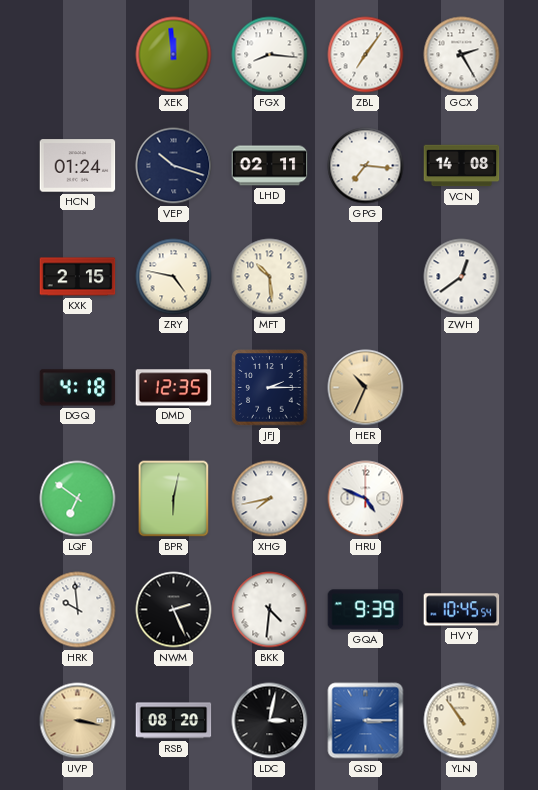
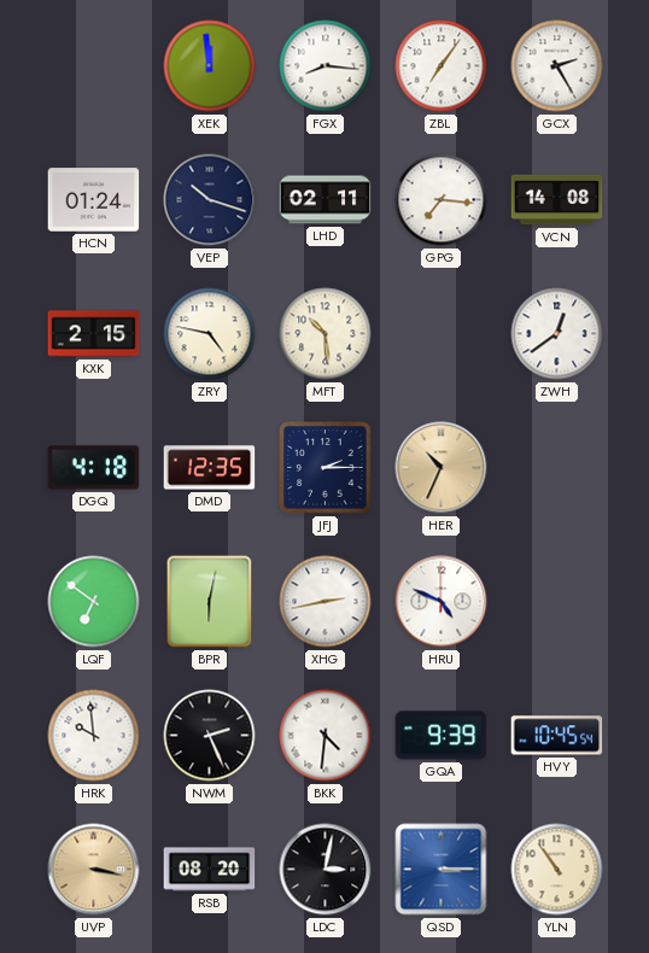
XHG: 7:43 -> 2:43 (326, 602)
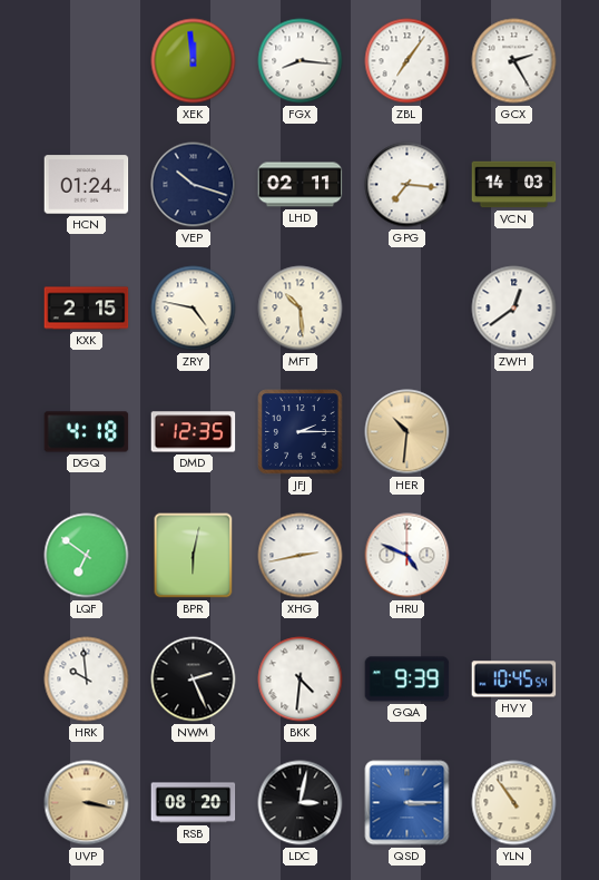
VCN: 14:08 -> 14:03 (514, 185)
HER: 10:34 -> 10:31 (407, 432)
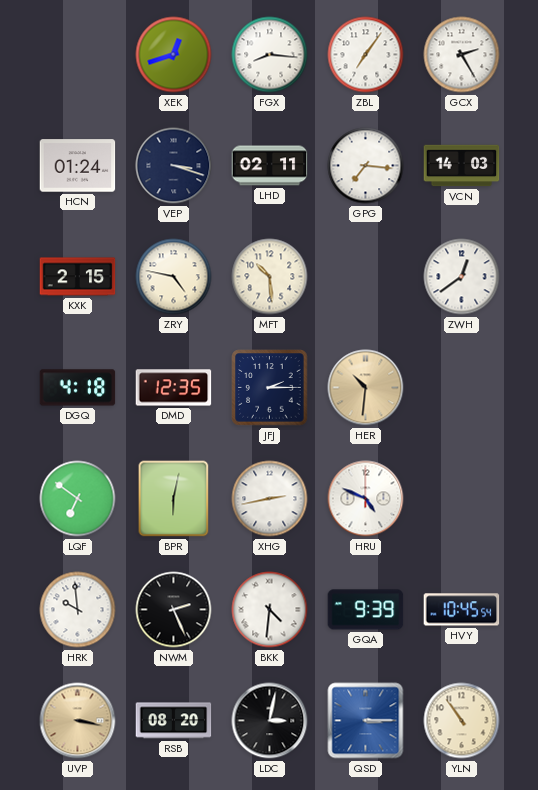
XEK: 11:59 -> 12:42 (174, 55)
VEP: 10:18 -> 3:18 (174, 166)
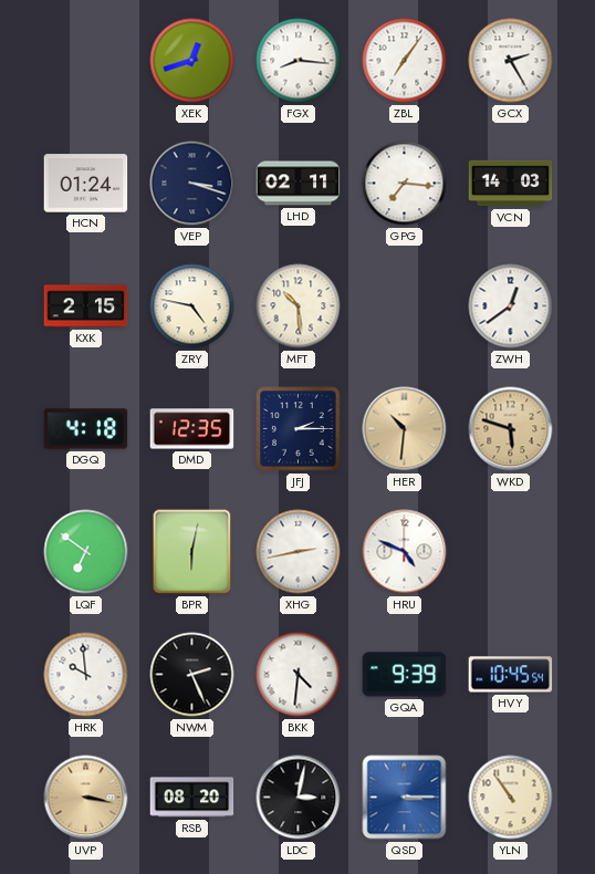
WKD: none -> 5:48 (511, 429)
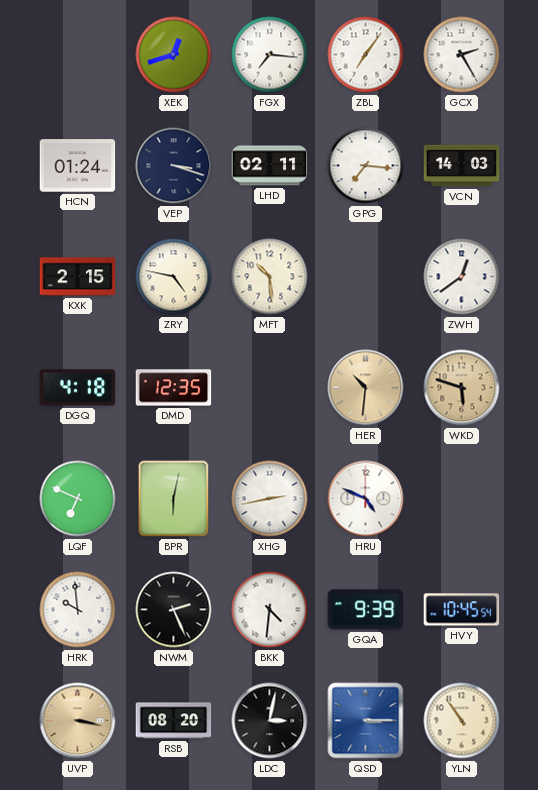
FGX: 8:16 -> 7:16 (270, 55)
JFJ: 2:15 -> none (299, 429)
LQF: 6:51 -> 6:49 (78, 499)
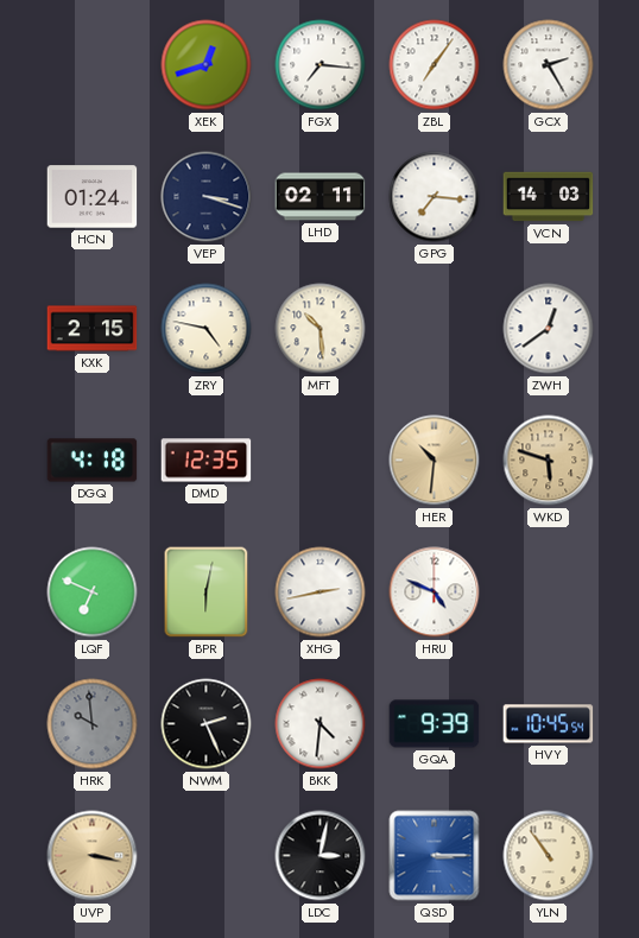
HRK dial: white -> grey (93, 724)
RSB: 08:20 -> none (174, 721)
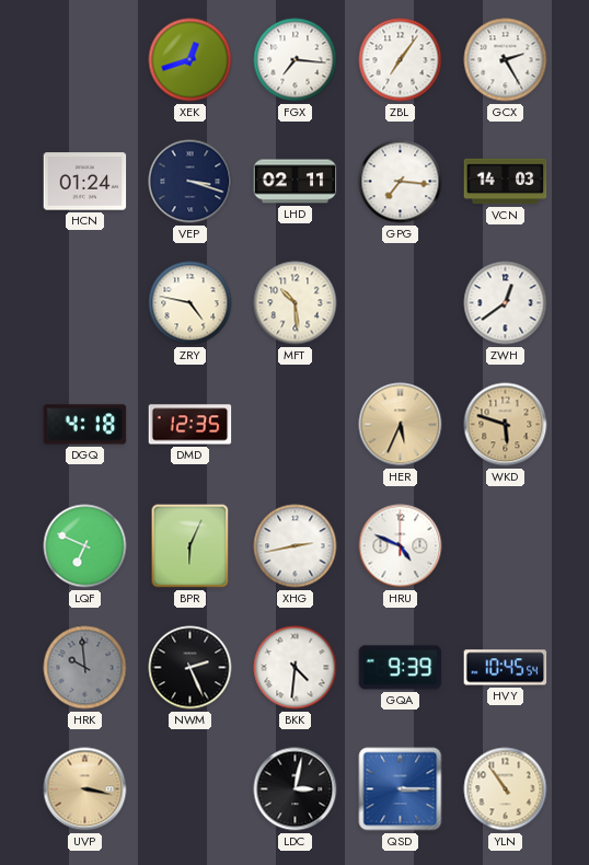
KXK: 2:15 -> none (93, 329)
HER: 10:31 -> 5:34 (401, 425)
BPR: 6:02 -> 6:04 (190, 546)
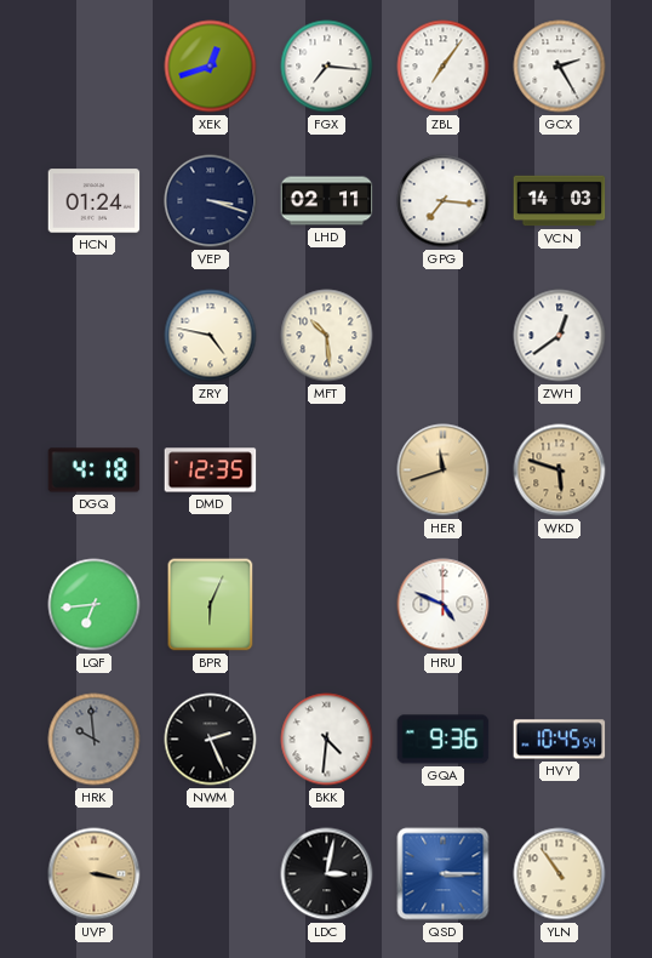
HER: 5:34 -> 11:42 (444, 471)
LQF: 6:49 -> 6:44 (95, 605)
XHG: 2:43 -> none (296, 546)
GQA: 9:39 -> 9:36 (444, 740)
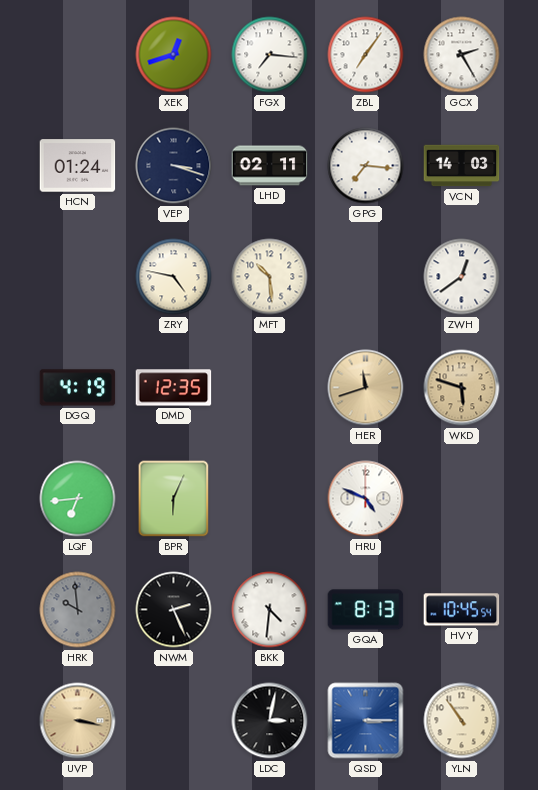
DGQ: 4:18 -> 4:19 (78, 388)
GQA: 9:36 -> 8:13 (366, 610)
